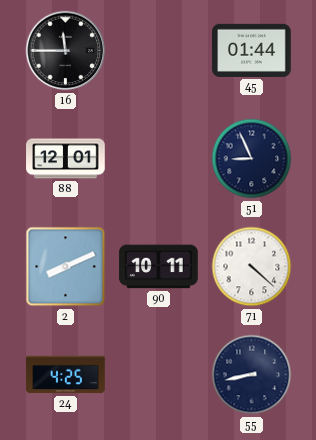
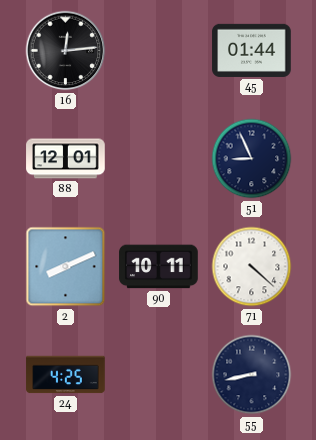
16: 11:45 -> 12:14 (66, 51)
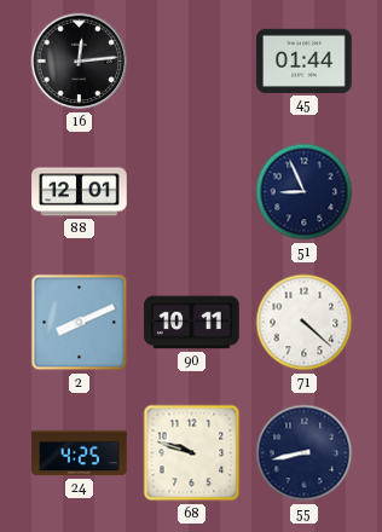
68: none -> 9:48 (192, 453)
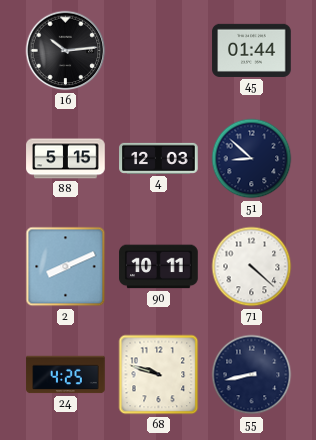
16: 12:14 -> 10:14 (66, 51)
88: 12:01 -> 5:15 (66, 159)
4: none -> 12:03 (159, 158)
51: 8:56 -> 8:52 (252, 159)
